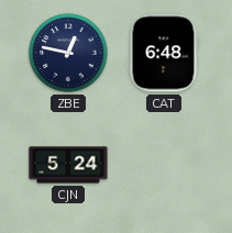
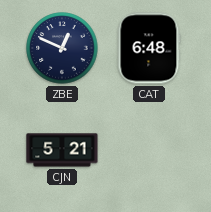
ZBE: 12:47 -> 12:49 (62, 48)
CJN: 5:24 -> 5:21 (62, 150)
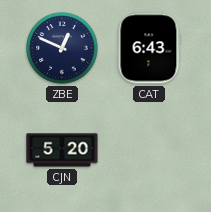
CAT: 6:48 -> 6:43 (149, 48)
CJN: 5:21 -> 5:20 (62, 150)
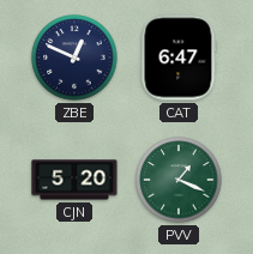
CAT: 6:43 -> 6:47 (179, 58)
PVV: none -> 1:19 (179, 180)
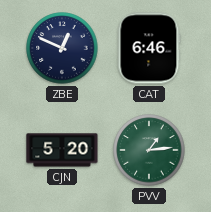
CAT: 6:47 -> 6:46 (149, 48)
PVV: 1:19 -> 1:14 (149, 150)
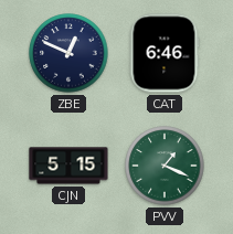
CJN: 5:20 -> 5:15 (68, 166)
PVV: 1:14 -> 1:19 (165, 166)
